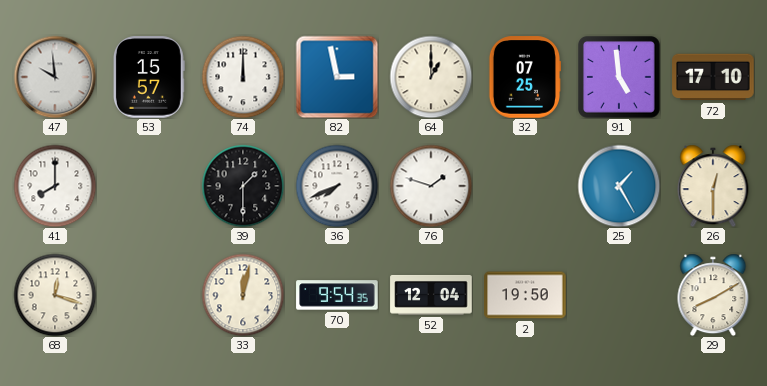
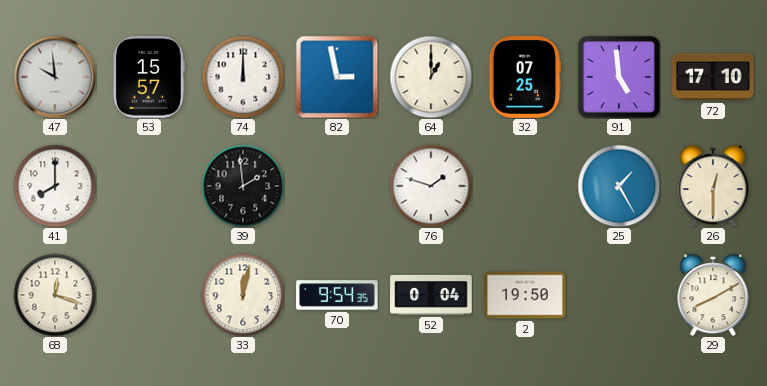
39: 1:30 -> 1:59 (243, 186)
36: 7:41 -> none (337, 186)
52: 12:04 -> 0:04 (431, 295)
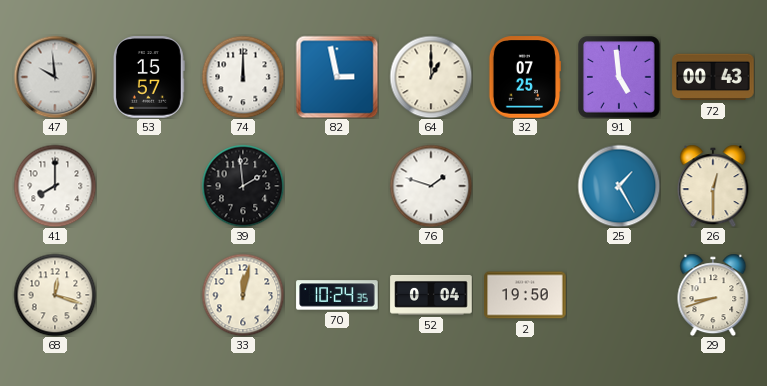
72: 17:10 -> 00:43 (713, 77)
70: 9:54 -> 10:24 (337, 295)
29: 8:10 -> 8:42 (713, 295)
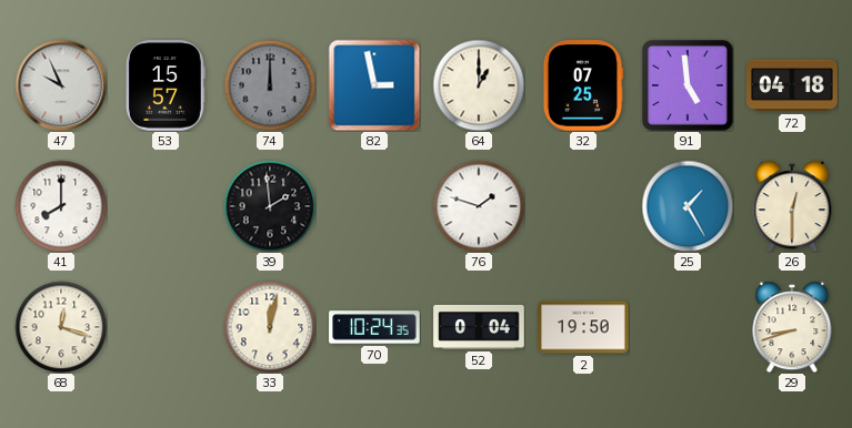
47: 9:59 -> 9:56 (61, 85)
74 dial: white -> grey (270, 85)
72: 00:43 -> 04:18 (792, 85)
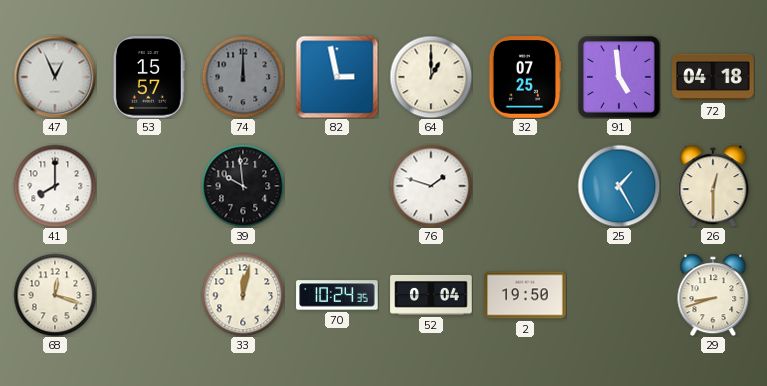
47: 9:56 -> 12:56 (55, 77)
39: 1:59 -> 9:59 (243, 186)
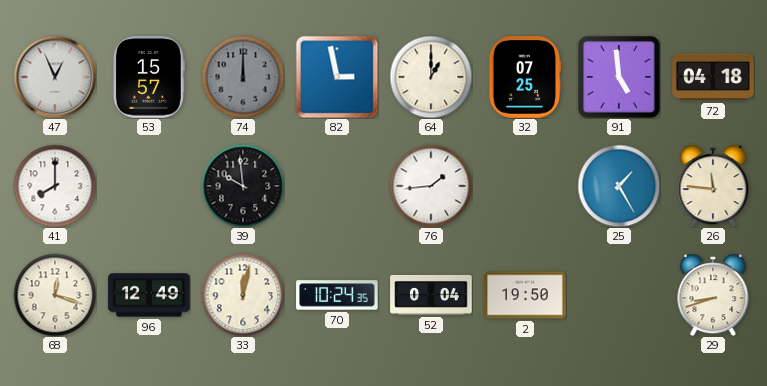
76: 1:48 -> 1:44 (431, 186)
26: 12:30 -> 11:46 (713, 186)
96: none -> 12:49 (149, 295)
